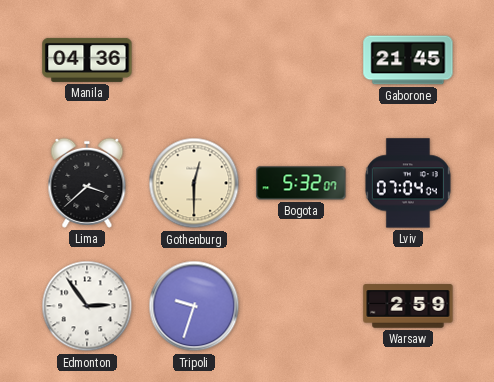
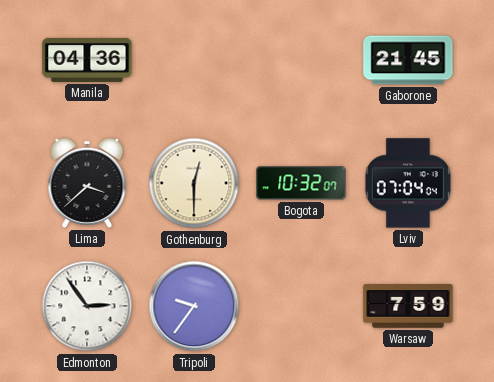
Bogota: 5:32 -> 10:32 (301, 183)
Tripoli: 9:33 -> 9:36 (194, 306)
Warsaw: 2:59 -> 7:59 (408, 306)
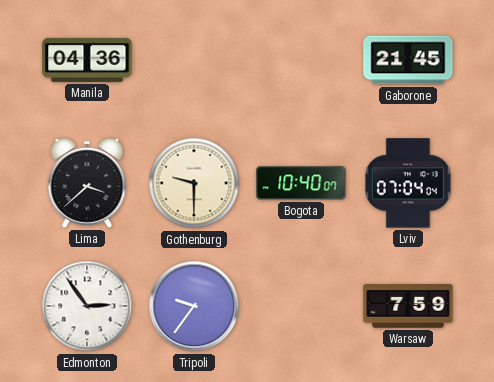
Gothenburg: 12:30 -> 9:30 (194, 183)
Bogota: 10:32 -> 10:40 (301, 183)
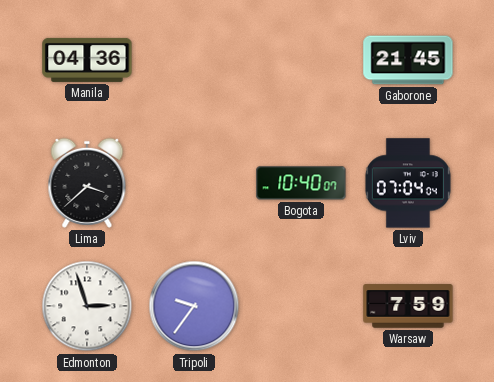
Gothenburg: 9:30 -> none (194, 183)
Edmonton: 2:54 -> 2:57 (87, 306)
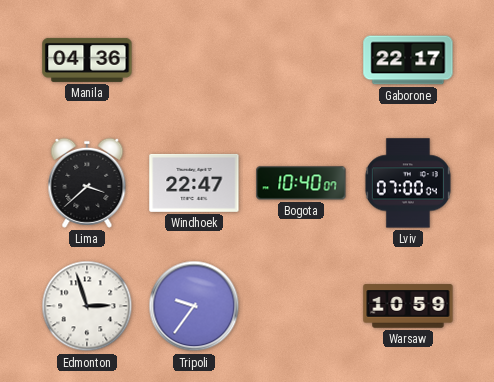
Gaborone: 21:45 -> 22:17 (408, 60)
Windhoek: none -> 22:47 (194, 183)
Lviv: 07:04 -> 07:00 (408, 183)
Warsaw: 7:59 -> 10:59 (408, 306)
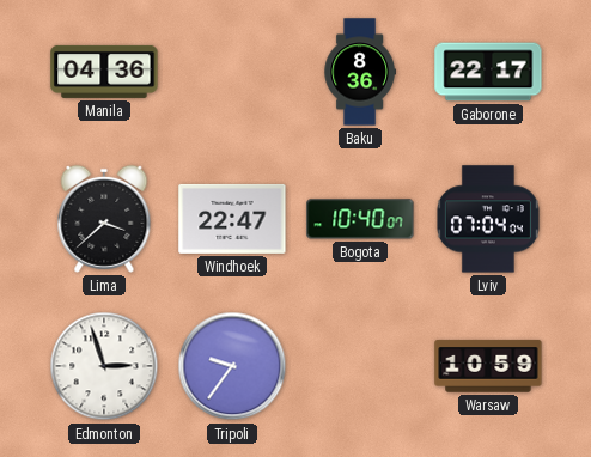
Baku: none -> 8:36 (360, 72)
Lviv: 07:00 -> 07:04 (488, 219)
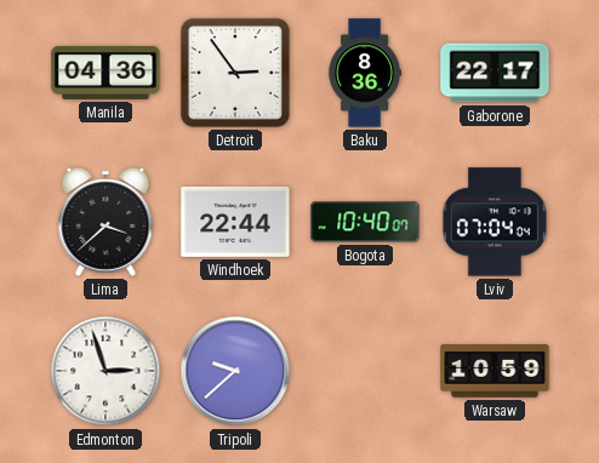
Detroit: none -> 2:54 (235, 73)
Windhoek: 22:47 -> 22:44 (235, 222)
Tripoli: 9:36 -> 9:38 (235, 371)
